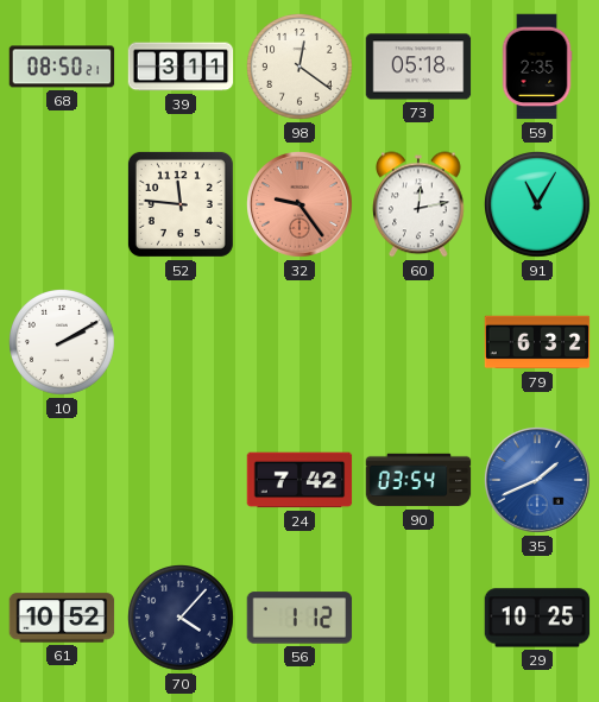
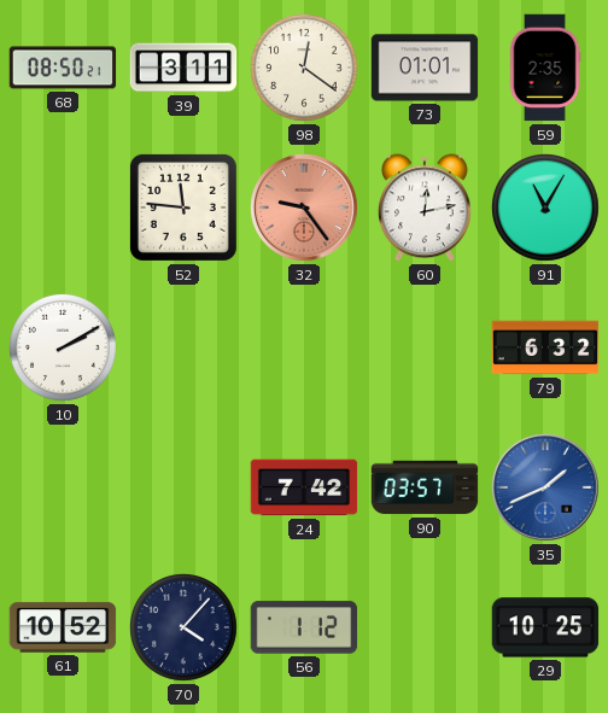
73: 05:18 -> 01:01 (425, 68)
90: 03:54 -> 03:57 (425, 487)
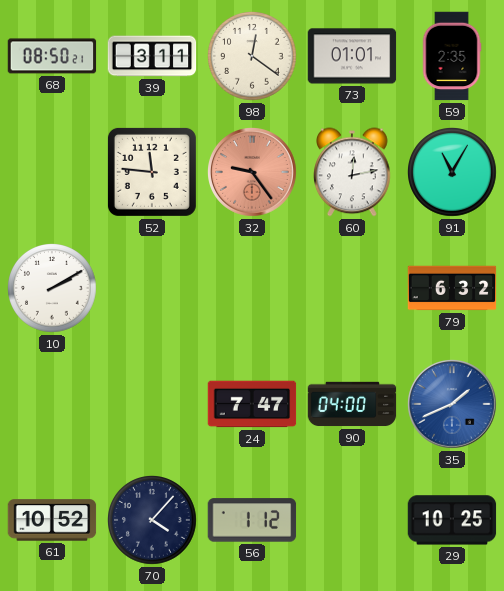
24: 7:42 -> 7:47 (252, 404)
90: 03:57 -> 04:00 (352, 404)
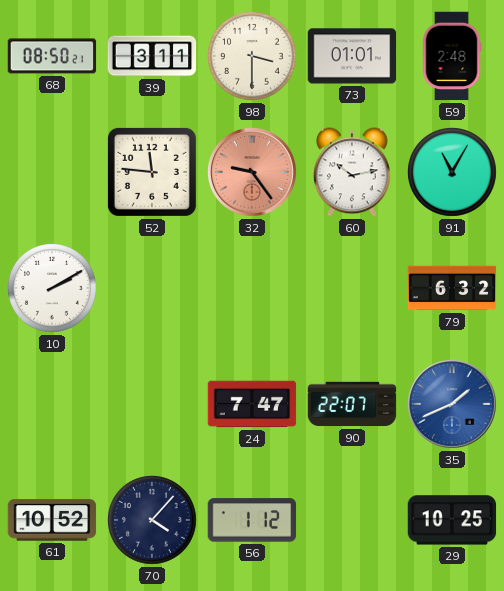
98: 12:21 -> 3:30 (253, 57)
59: 2:35 -> 2:48 (452, 56)
60: 12:13 -> 10:13 (353, 172)
90: 04:00 -> 22:07 (352, 404)
